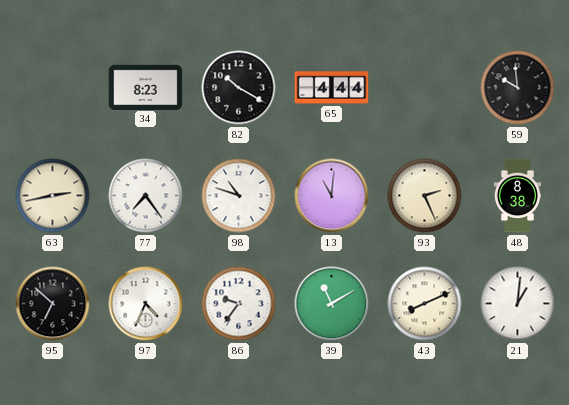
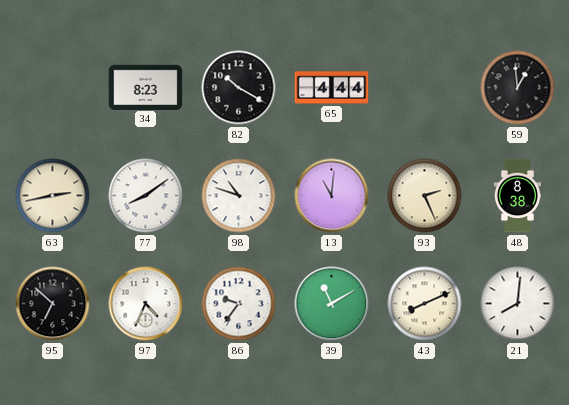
59: 9:59 -> 12:59 (518, 88)
77: 7:24 -> 8:09 (146, 196)
21: 1:01 -> 8:01 (518, 304)
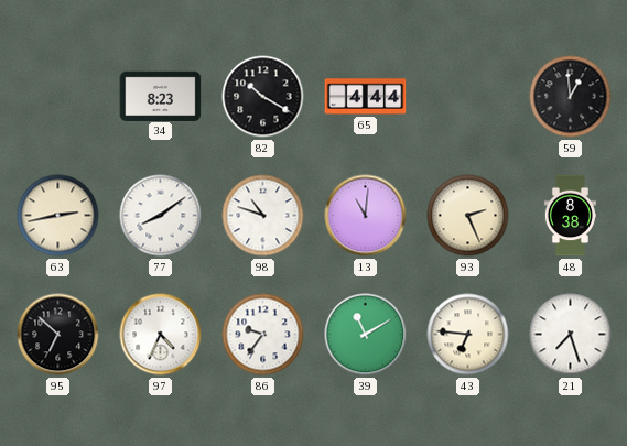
43: 8:11 -> 6:46 (468, 335)
21: 8:01 -> 7:27 (571, 335)
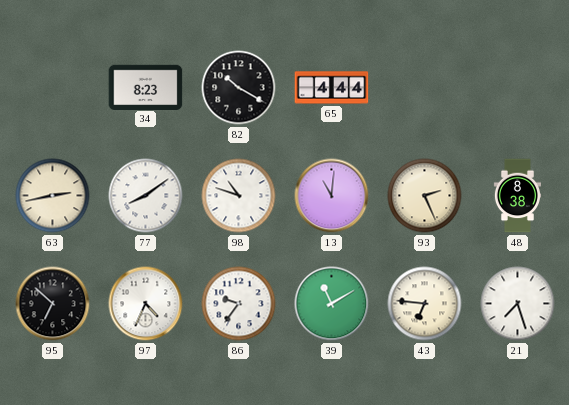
59: 12:59 -> none (571, 97)
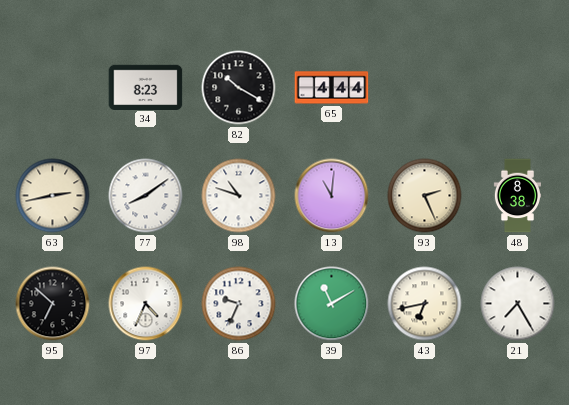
86: 9:36 -> 9:34 (239, 304)
43: 6:46 -> 6:43 (425, 304)
21: 7:27 -> 7:25 (518, 304)
